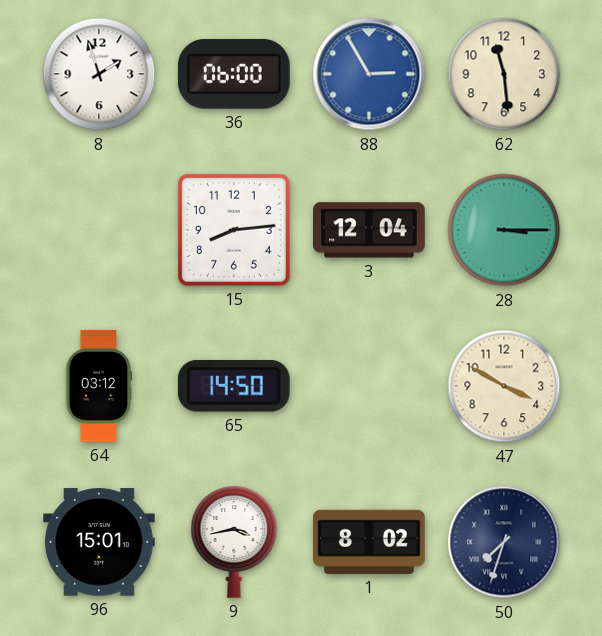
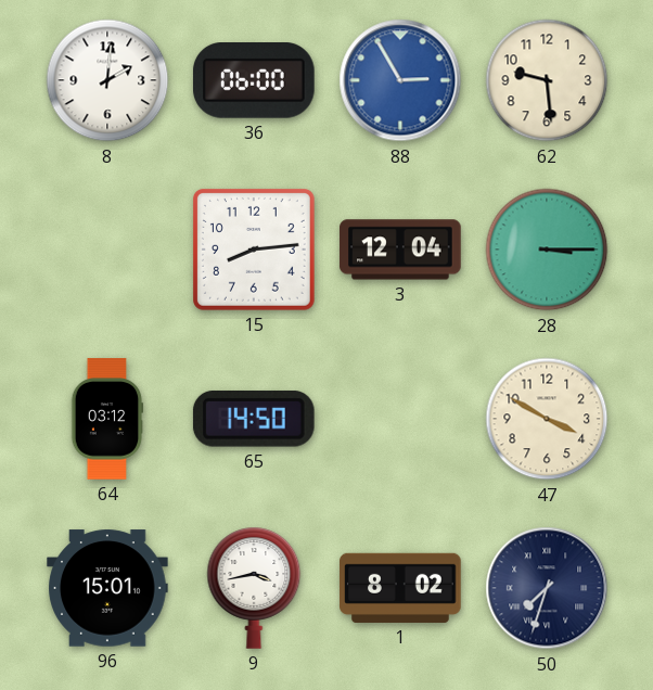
8: 1:57 -> 2:01 (107, 80)
62: 11:29 -> 9:29 (547, 80)
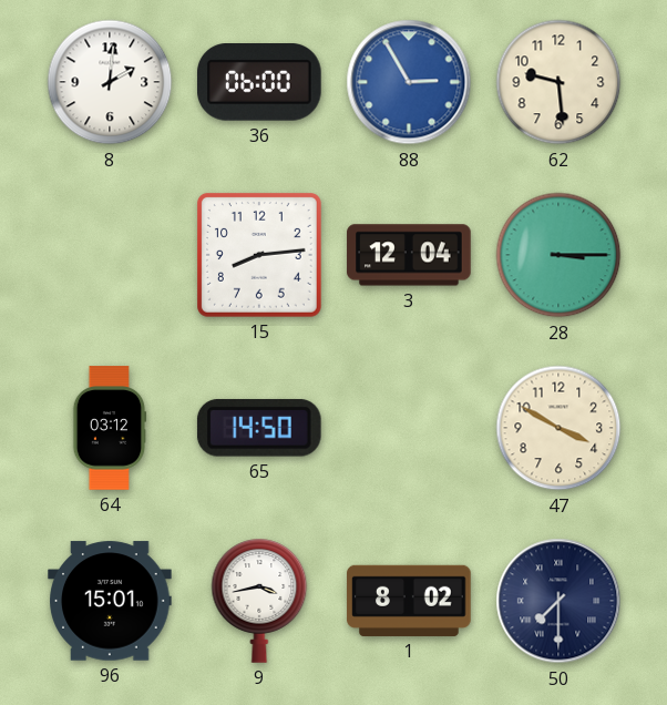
50: 7:33 -> 7:30 (558, 601)
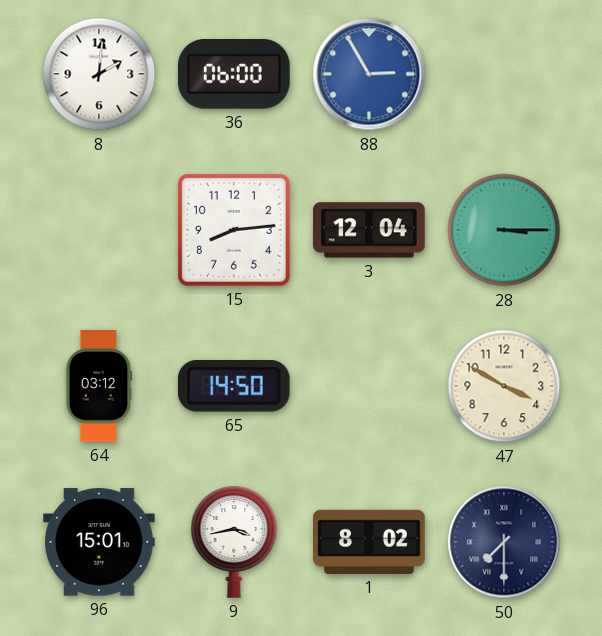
62: 9:29 -> none (558, 82)
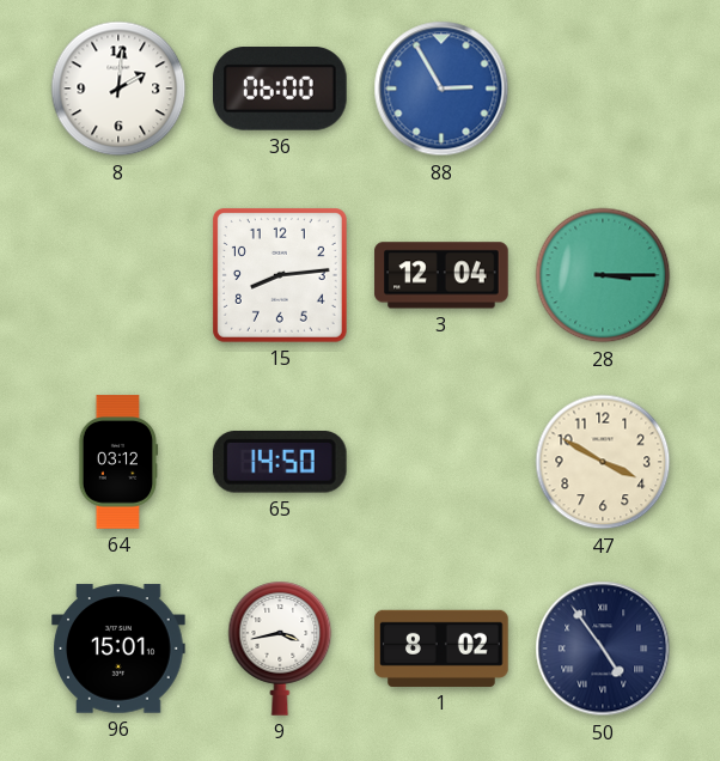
50: 7:30 -> 4:54 (603, 649)
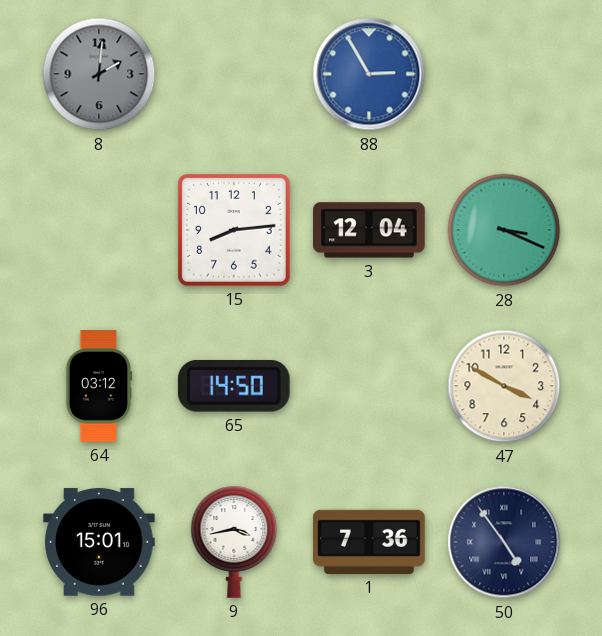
8 dial: white -> grey (99, 74)
36: 06:00 -> none (280, 90)
28: 3:15 -> 3:19 (504, 230)
1: 8:02 -> 7:36 (369, 542)
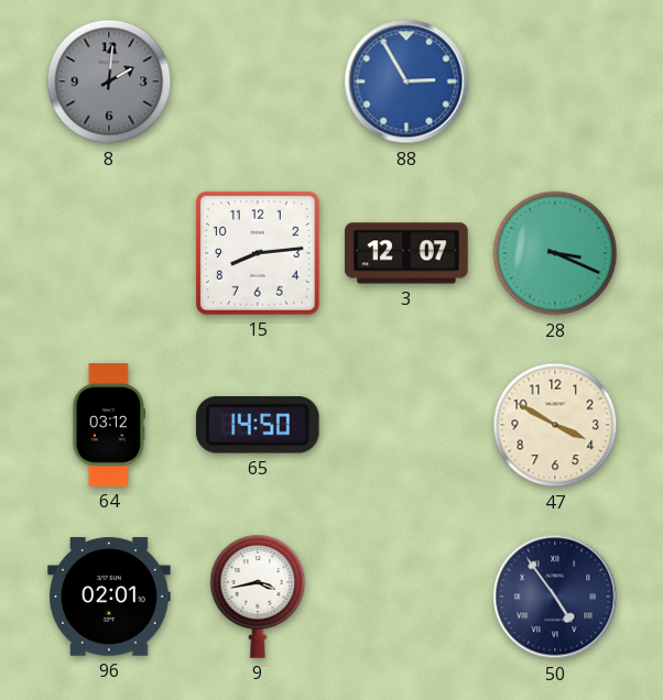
3: 12:04 -> 12:07 (406, 253)
96: 15:01 -> 02:01 (109, 597)
1: 7:36 -> none (369, 542)
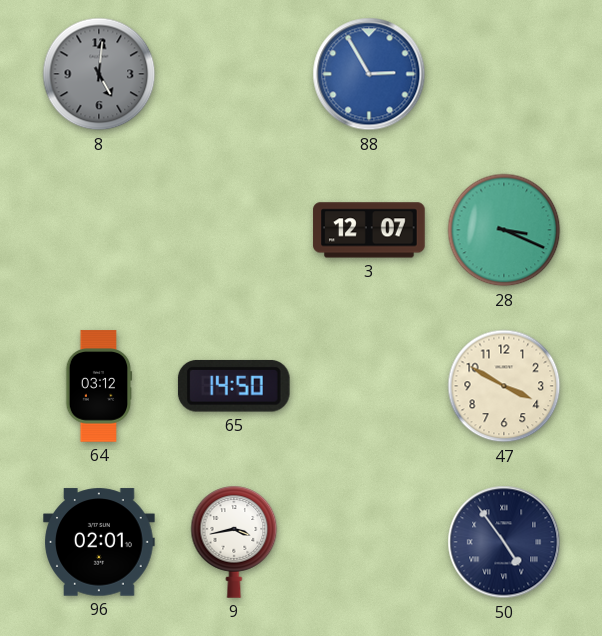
8: 2:01 -> 5:01 (99, 74)
15: 8:14 -> none (258, 253)
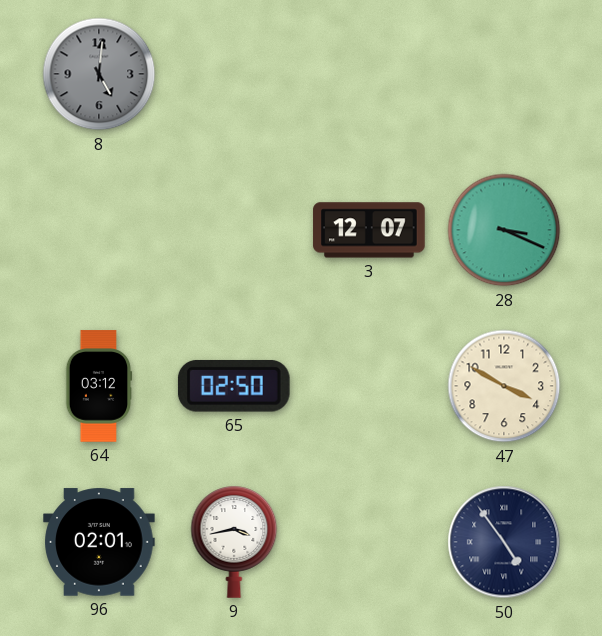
88: 2:55 -> none (369, 74)
65: 14:50 -> 02:50 (234, 386)
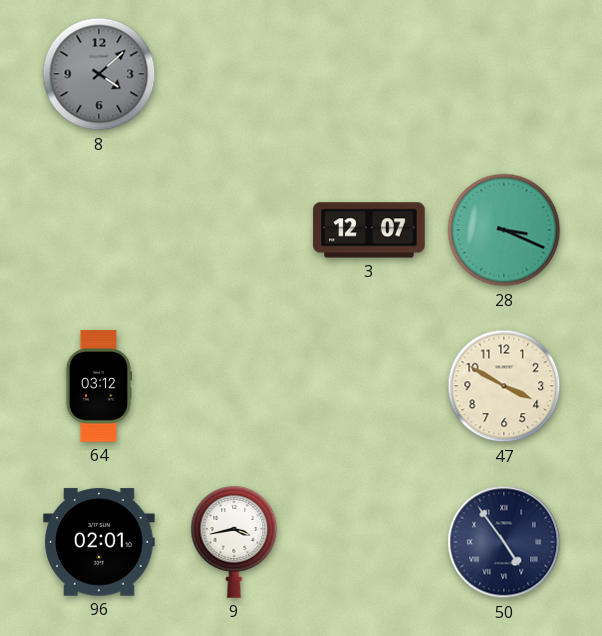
8: 5:01 -> 4:08 (99, 74)
65: 02:50 -> none (234, 386)
